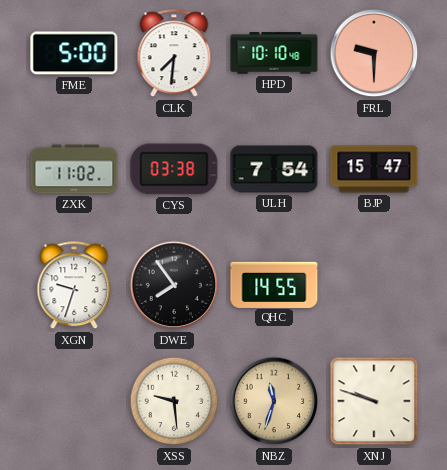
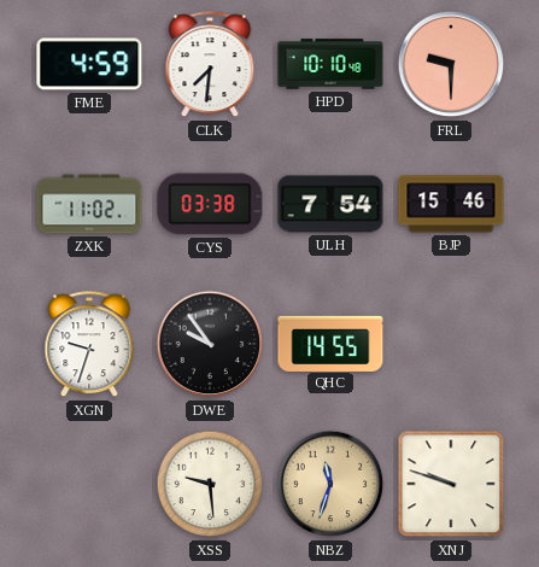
FME: 5:00 -> 4:59 (89, 64)
BJP: 15:47 -> 15:46 (451, 204)
DWE: 7:54 -> 9:54 (210, 344)
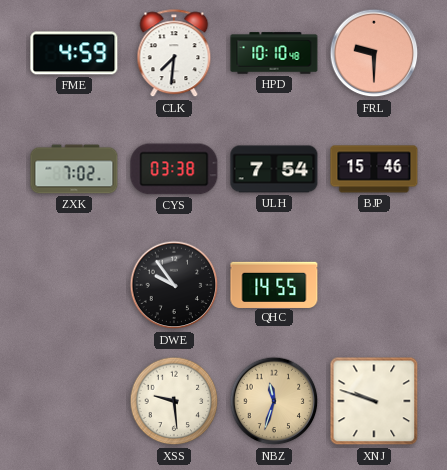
ZXK: 11:02 -> 7:02 (74, 169)
XGN: 9:33 -> none (89, 345)
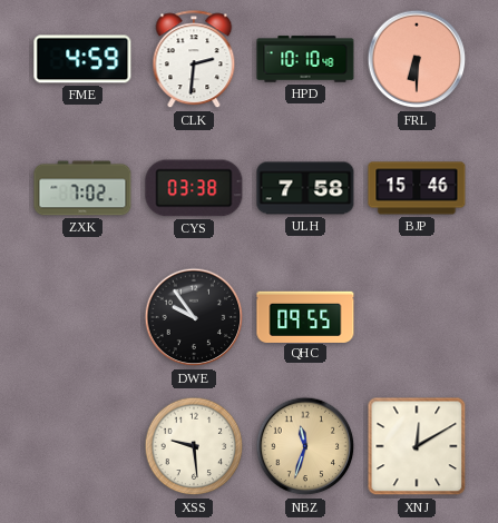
CLK: 7:31 -> 2:31 (194, 60)
FRL: 9:30 -> 6:30 (417, 59)
ULH: 7:54 -> 7:58 (305, 188)
QHC: 14:55 -> 09:55 (305, 316)
XNJ: 9:48 -> 12:10 (417, 446)
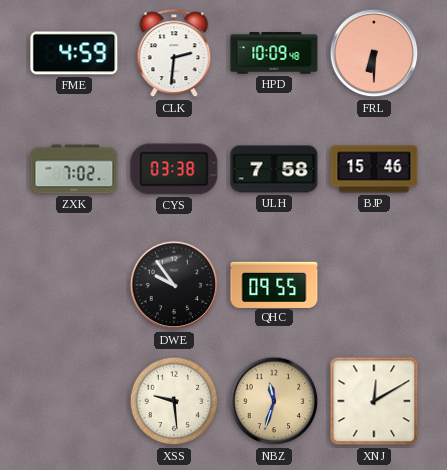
HPD: 10:10 -> 10:09 (274, 53)
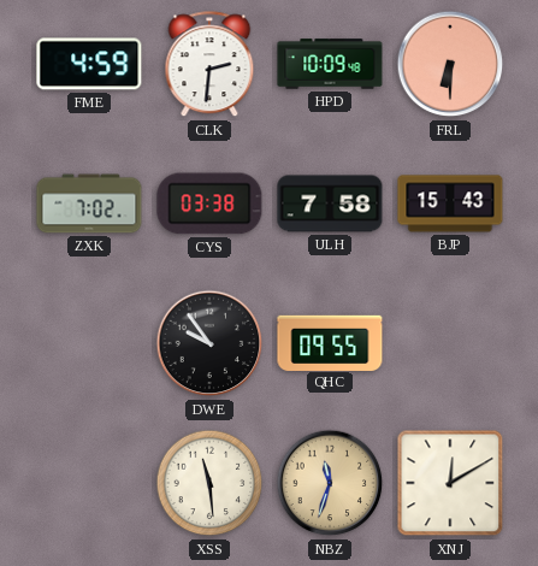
BJP: 15:46 -> 15:43 (450, 204)
XSS: 9:29 -> 11:29 (209, 483)
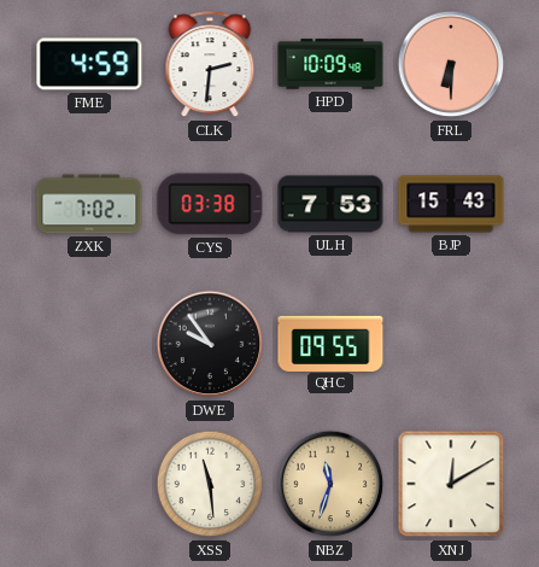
ULH: 7:58 -> 7:53 (330, 204)
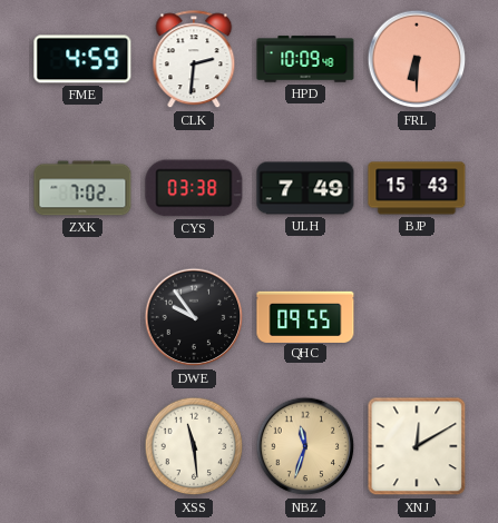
ULH: 7:53 -> 7:49 (305, 188)
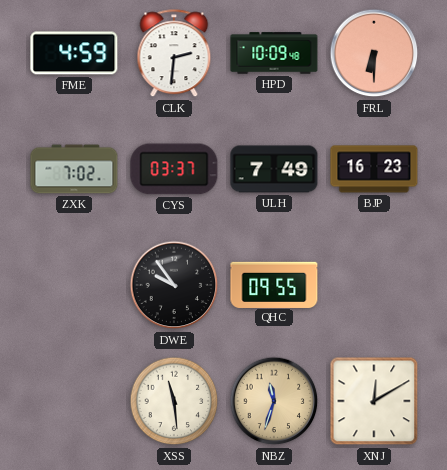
CYS: 03:38 -> 03:37 (174, 169)
BJP: 15:43 -> 16:23 (374, 169)
